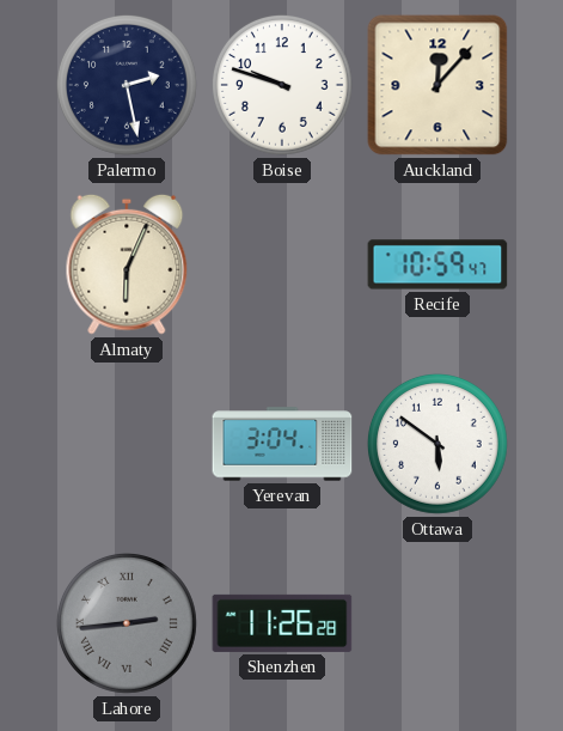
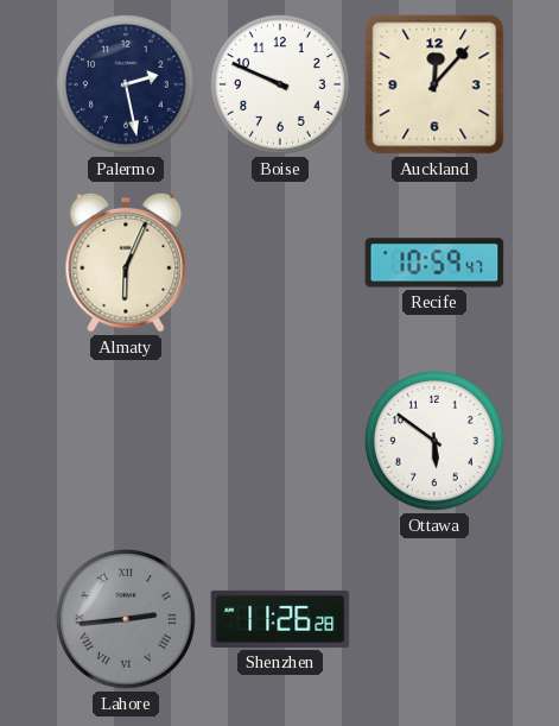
Boise: 9:48 -> 9:49 (280, 84)
Yerevan: 3:04 -> none (282, 444)
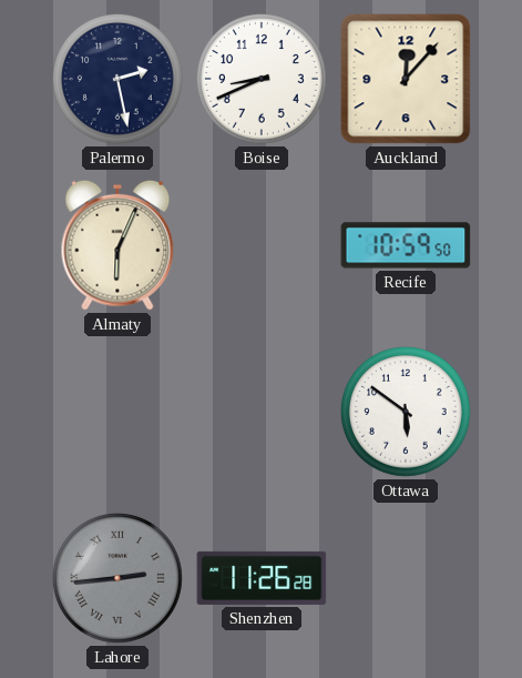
Boise: 9:49 -> 8:41 (262, 79)
Recife: 10:59:47 -> 10:59:50 (406, 245)
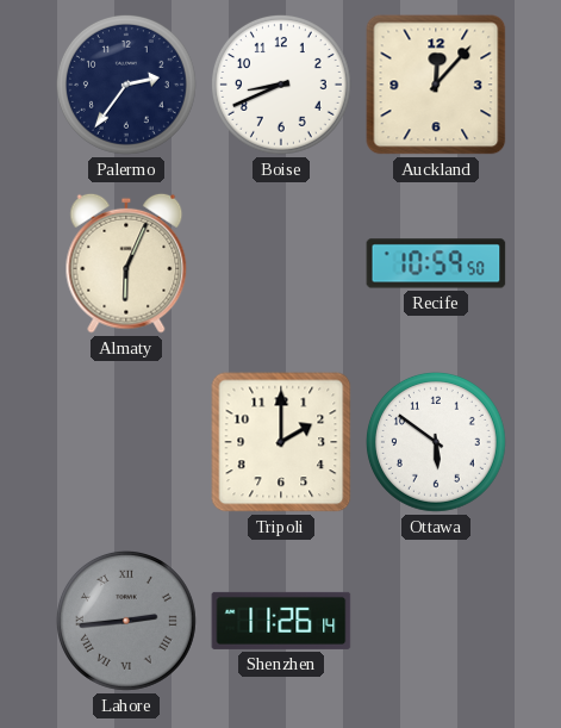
Palermo: 2:28 -> 2:36 (126, 85)
Tripoli: none -> 2:00 (281, 442)
Shenzhen: 11:26:28 -> 11:26:14 (281, 621)
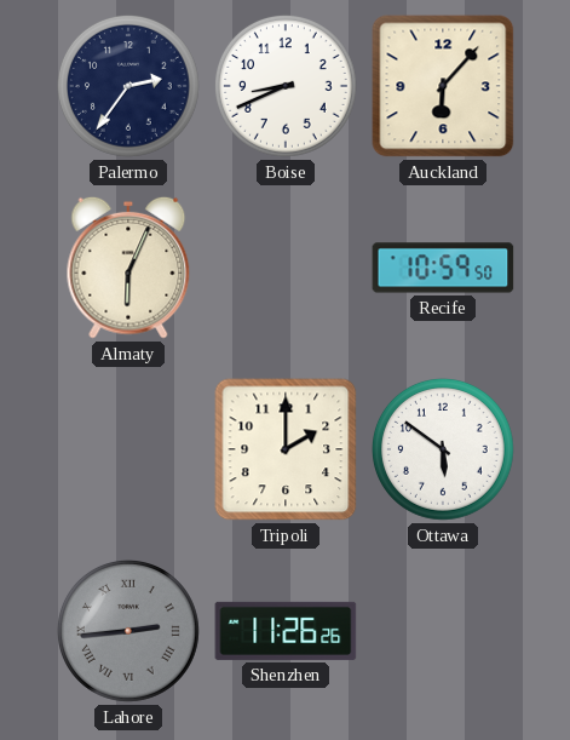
Auckland: 12:07 -> 6:07 (443, 86)
Shenzhen: 11:26:14 -> 11:26:26 (286, 631)
